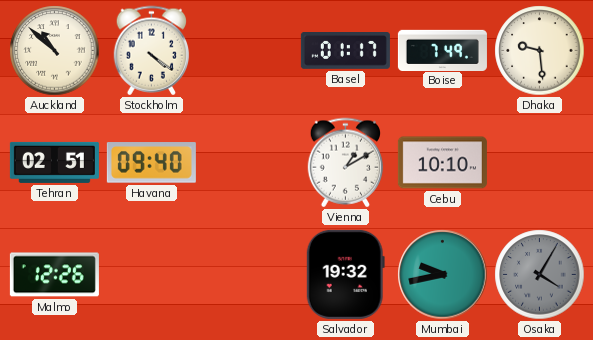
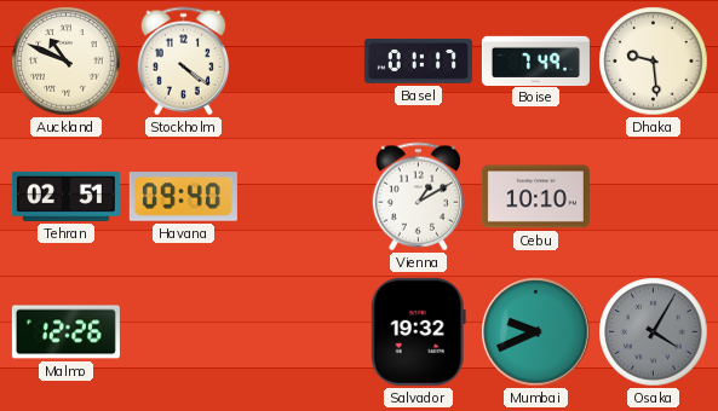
Auckland: 10:52 -> 10:49 (67, 62)
Mumbai: 9:43 -> 9:41 (536, 332)
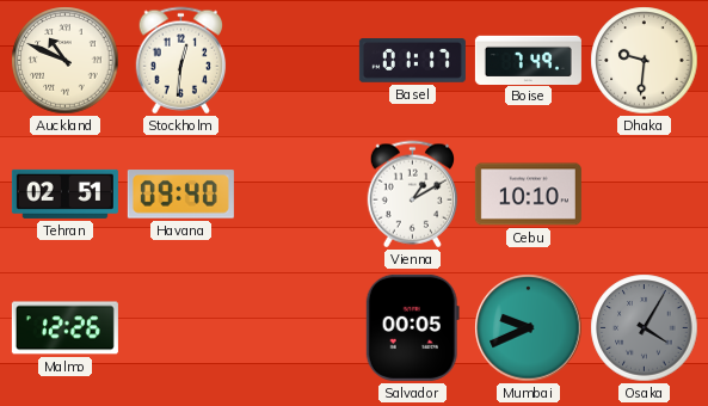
Stockholm: 4:21 -> 12:31 (181, 61)
Dhaka: 9:29 -> 9:31 (645, 61)
Salvador: 19:32 -> 00:05 (412, 327)
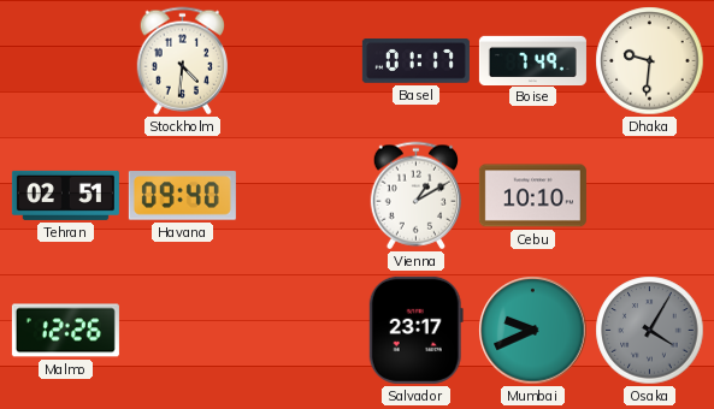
Auckland: 10:49 -> none (66, 61)
Stockholm: 12:31 -> 4:31 (183, 61)
Salvador: 00:05 -> 23:17 (415, 330)
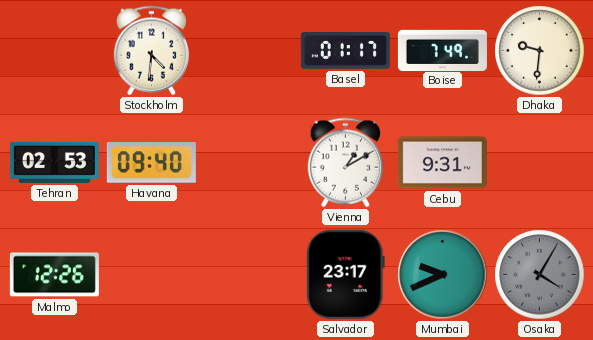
Tehran: 02:51 -> 02:53 (54, 162)
Cebu: 10:10 -> 9:31 (442, 163)
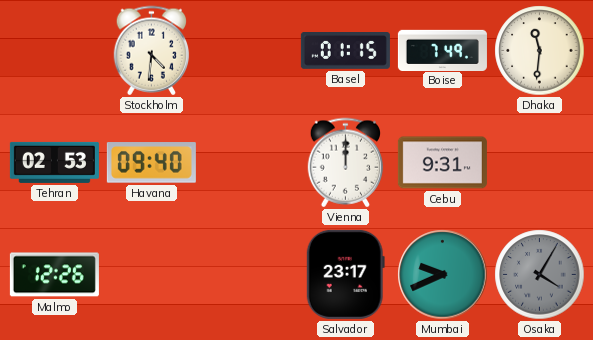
Basel: 01:17 -> 01:15 (345, 51)
Dhaka: 9:31 -> 11:31 (540, 51)
Vienna: 1:10 -> 12:00 (346, 163)
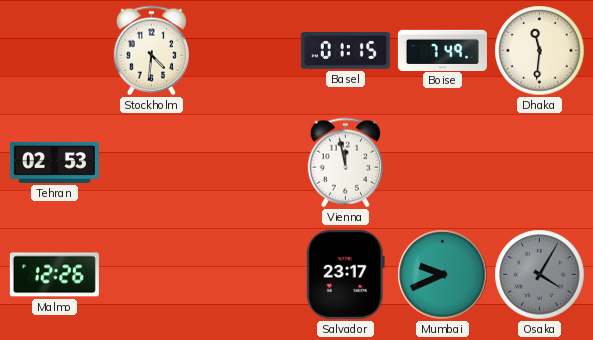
Havana: 09:40 -> none (151, 163)
Vienna: 12:00 -> 11:58 (346, 163)
Cebu: 9:31 -> none (442, 163)
